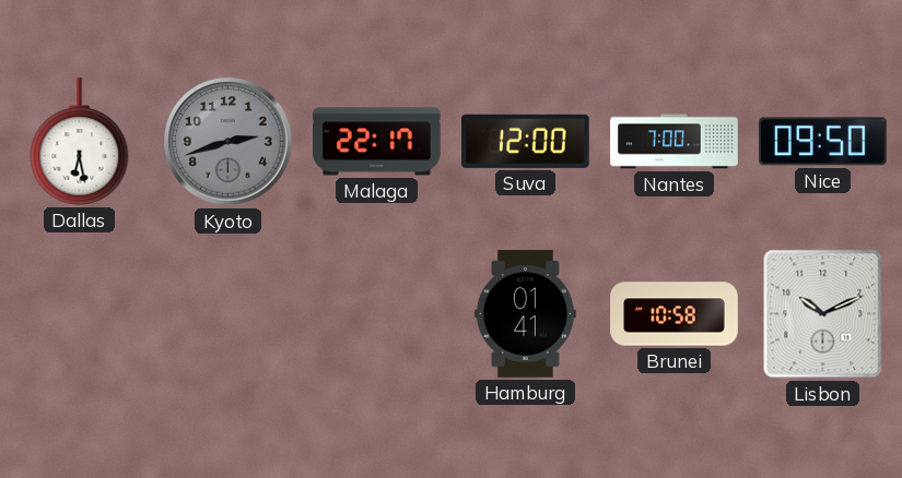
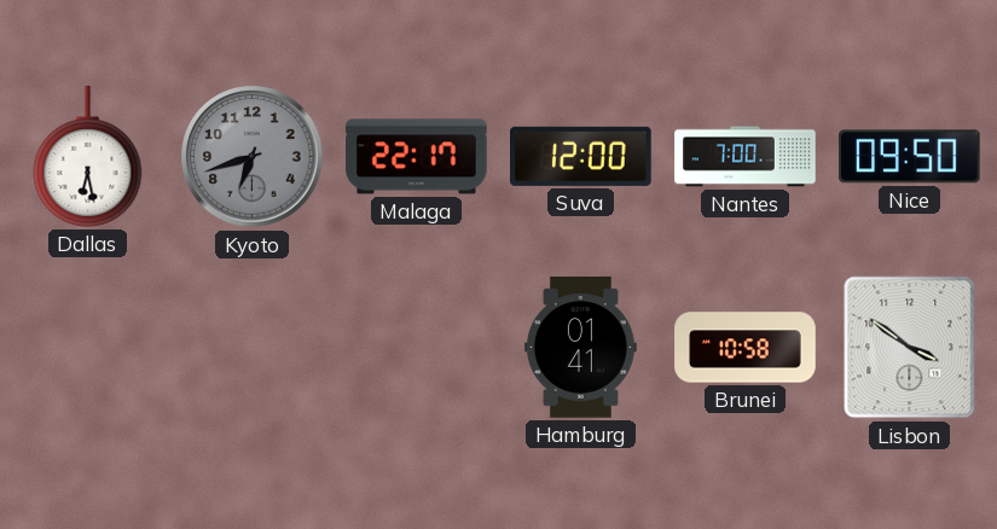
Kyoto: 2:42 -> 6:42 (253, 157)
Lisbon: 10:11 -> 3:51 (910, 348)
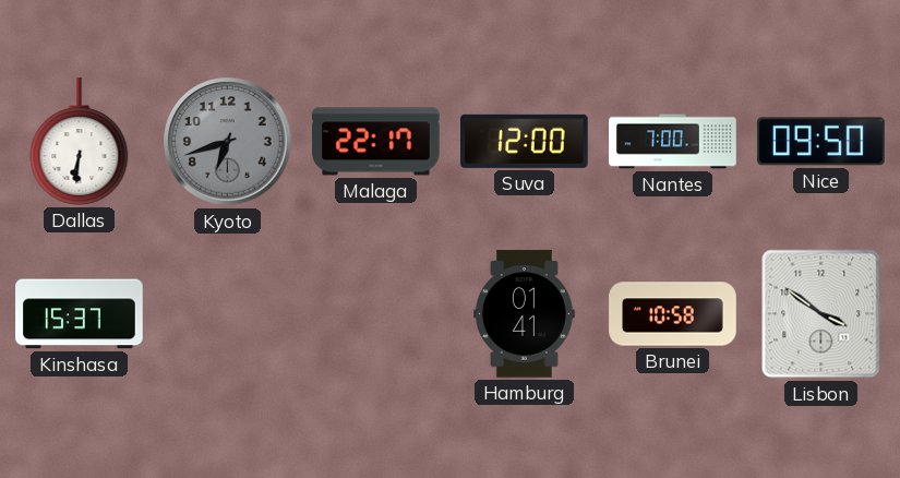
Dallas: 6:28 -> 6:31 (80, 142)
Kinshasa: none -> 15:37 (80, 314)
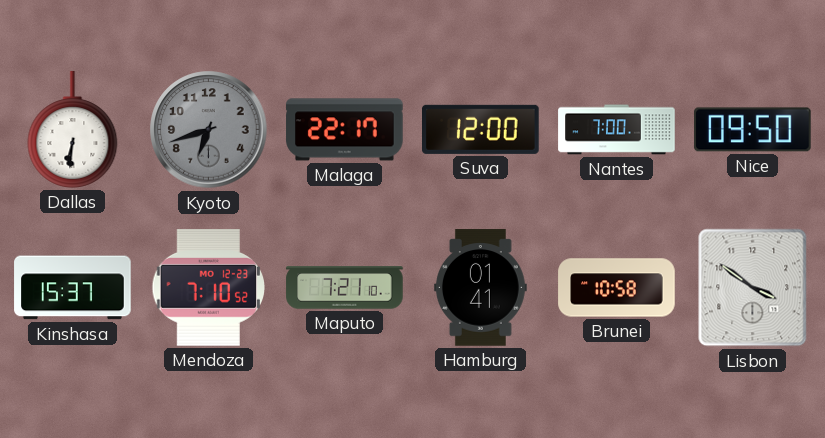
Mendoza: none -> 7:10 (208, 288)
Maputo: none -> 7:21 (345, 288)
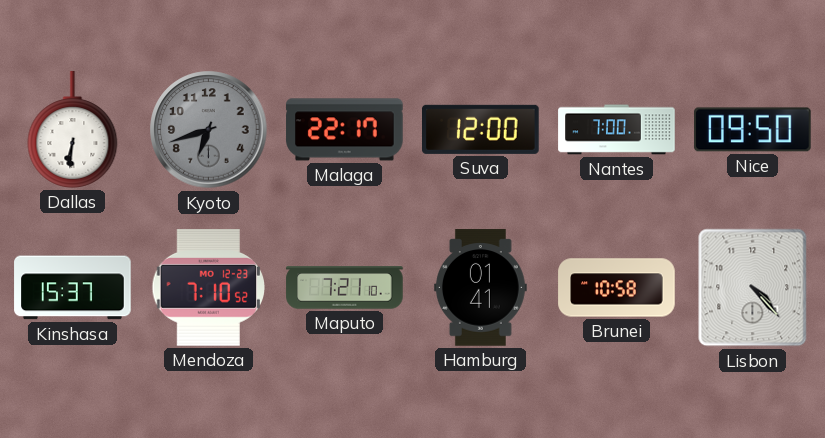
Lisbon: 3:51 -> 4:23 (753, 288)
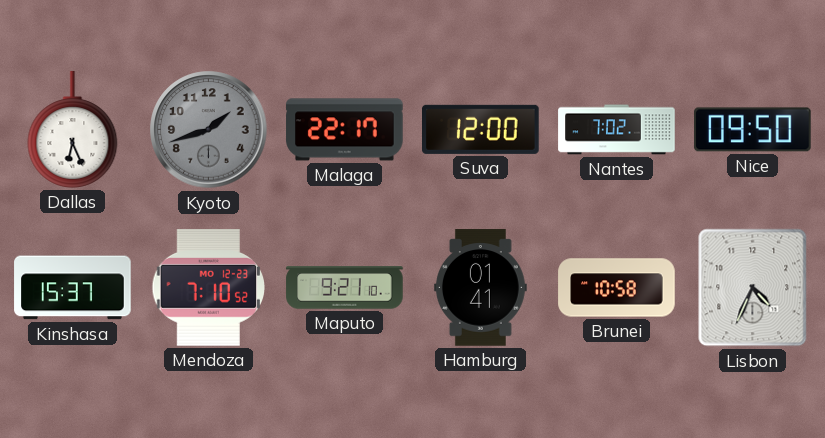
Dallas: 6:31 -> 6:26 (73, 130)
Kyoto: 6:42 -> 1:42 (209, 130)
Nantes: 7:00 -> 7:02 (617, 130)
Maputo: 7:21 -> 9:21 (345, 288)
Lisbon: 4:23 -> 4:34 (753, 288)
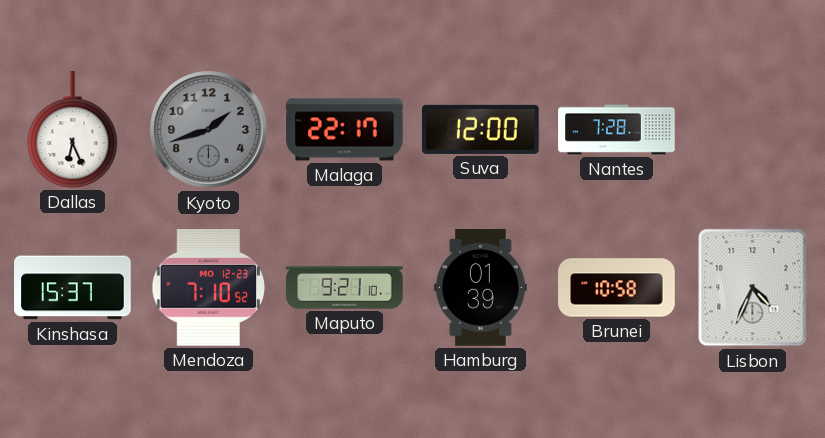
Nantes: 7:02 -> 7:28 (617, 130)
Nice: 09:50 -> none (753, 130)
Hamburg: 01:41 -> 01:39 (480, 288)
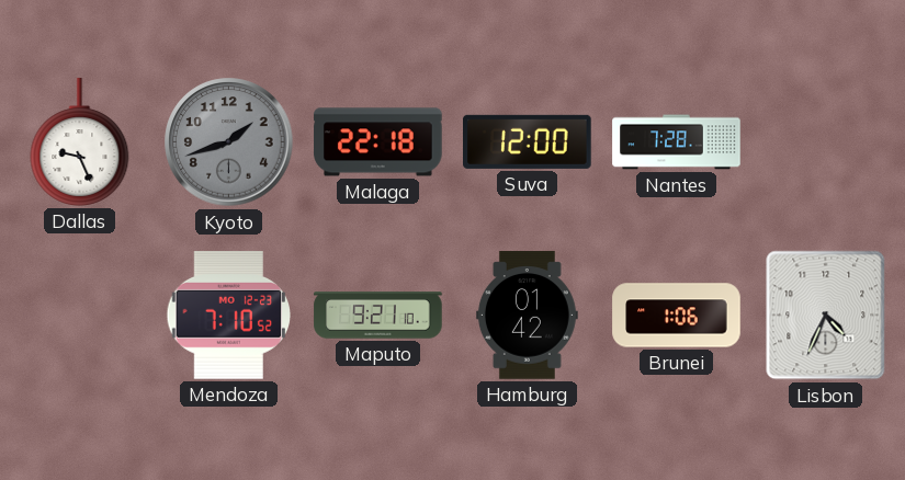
Dallas: 6:26 -> 9:26 (80, 142)
Malaga: 22:17 -> 22:18 (378, 142)
Kinshasa: 15:37 -> none (73, 288)
Hamburg: 01:39 -> 01:42 (527, 316)
Brunei: 10:58 -> 1:06 (677, 316)
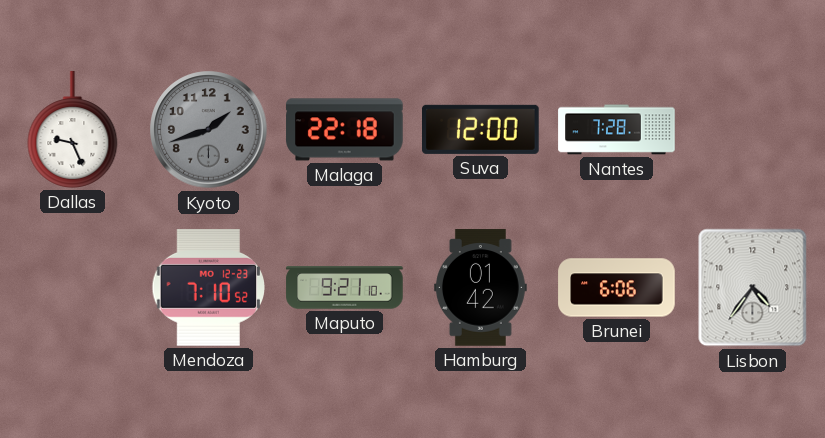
Brunei: 1:06 -> 6:06 (617, 288)
Lisbon: 4:34 -> 4:36 (753, 288)
